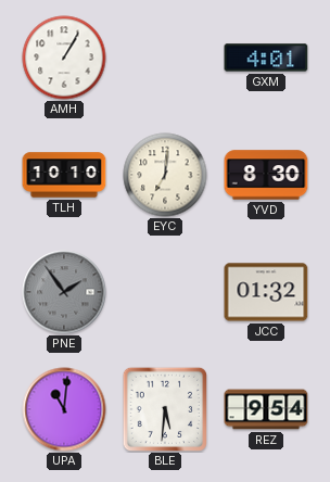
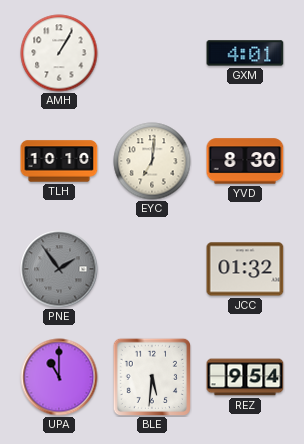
UPA: 11:01 -> 11:00 (59, 377)
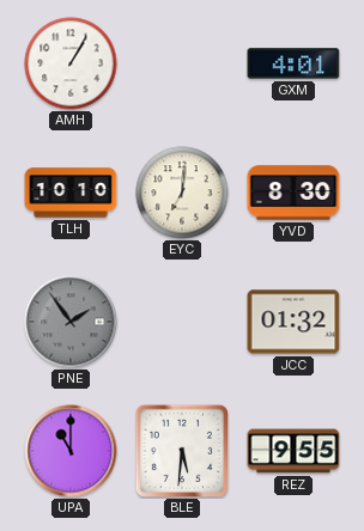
REZ: 9:54 -> 9:55 (293, 451)
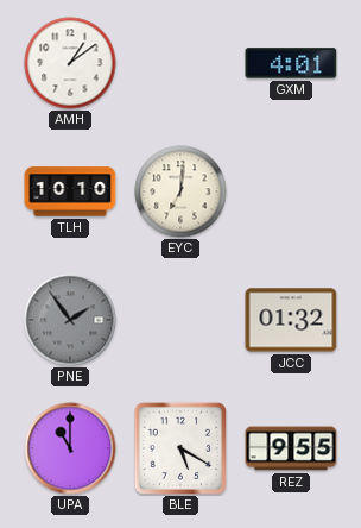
AMH: 1:05 -> 1:09 (70, 63)
YVD: 8:30 -> none (293, 193)
BLE: 5:31 -> 5:20 (179, 447)
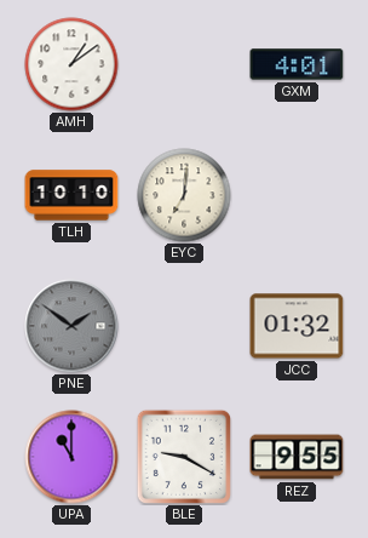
PNE: 1:54 -> 1:51 (71, 326)
BLE: 5:20 -> 9:20 (183, 456)
